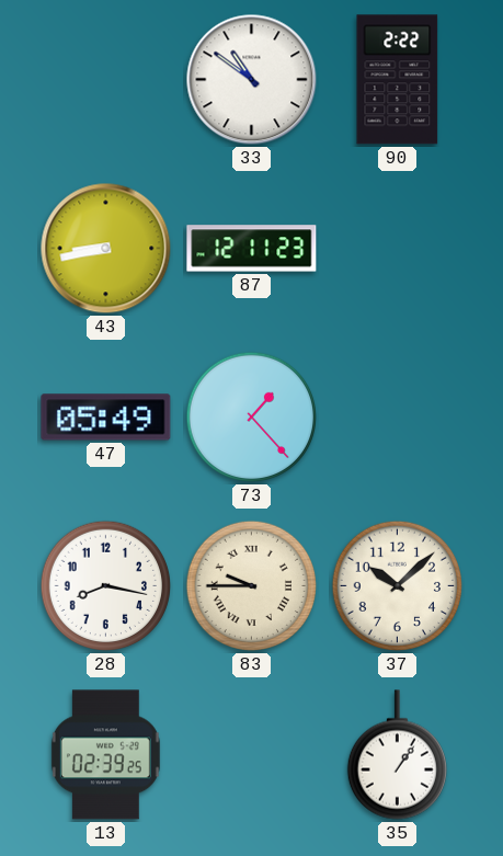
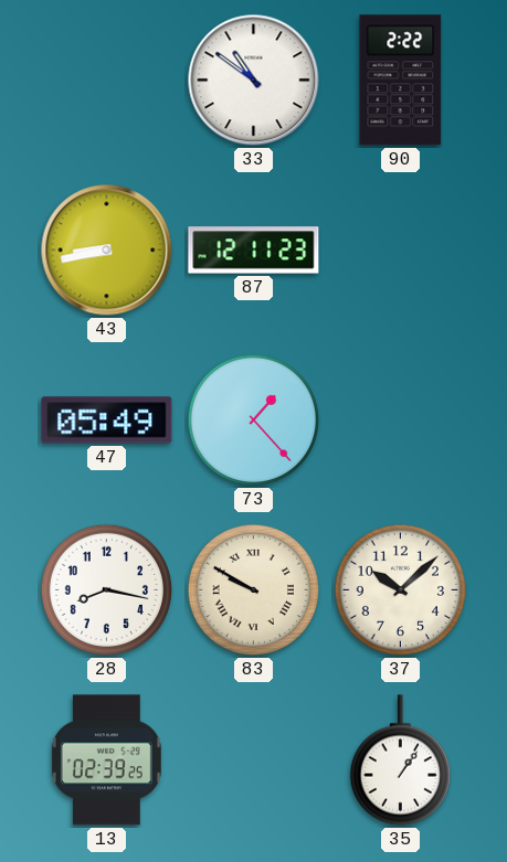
83: 9:45 -> 9:50 (254, 590)
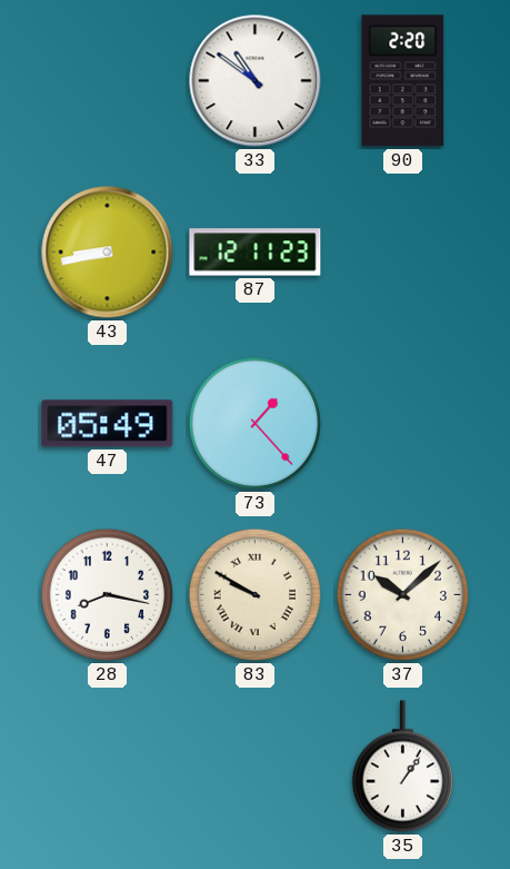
90: 2:22 -> 2:20 (403, 81)
13: 02:39 -> none (106, 760)
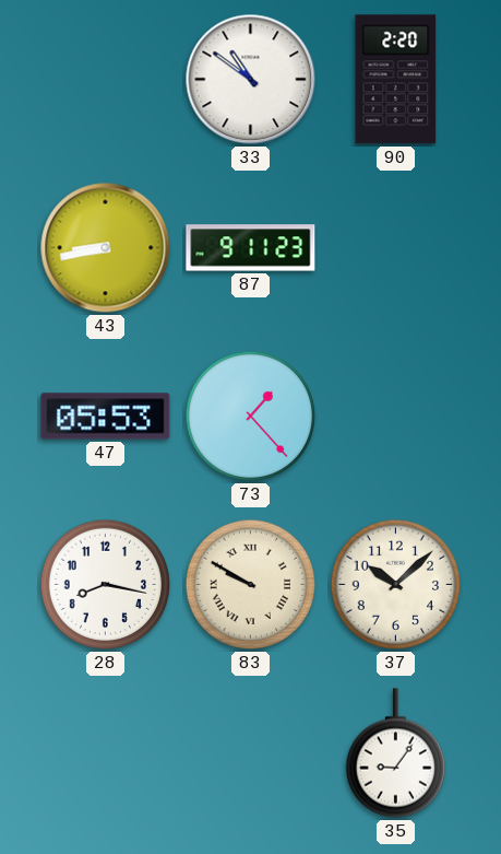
87: 12:11 -> 9:11 (251, 248)
47: 05:49 -> 05:53 (106, 417)
35: 1:06 -> 9:06 (395, 753)
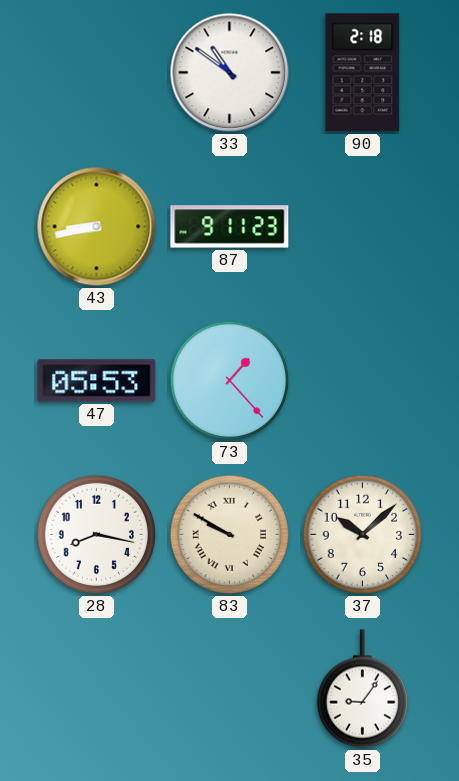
90: 2:20 -> 2:18 (363, 73)
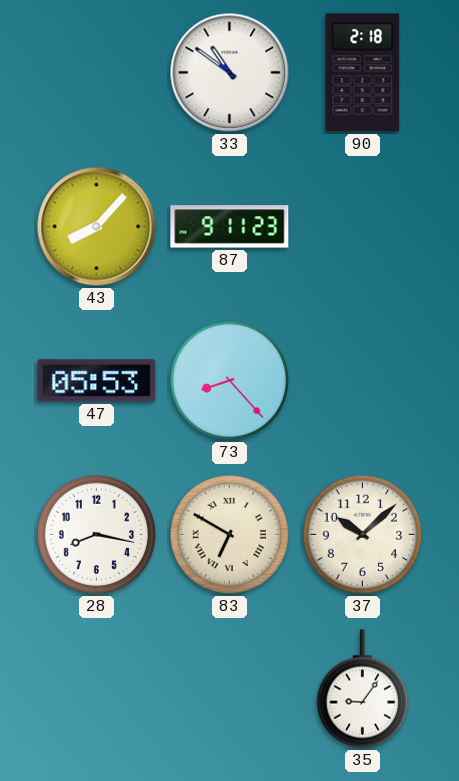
43: 8:43 -> 8:07 (97, 227)
73: 1:23 -> 8:23 (230, 381)
83: 9:50 -> 6:50 (230, 535)
